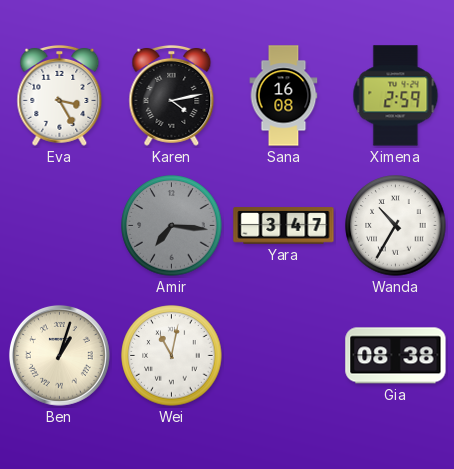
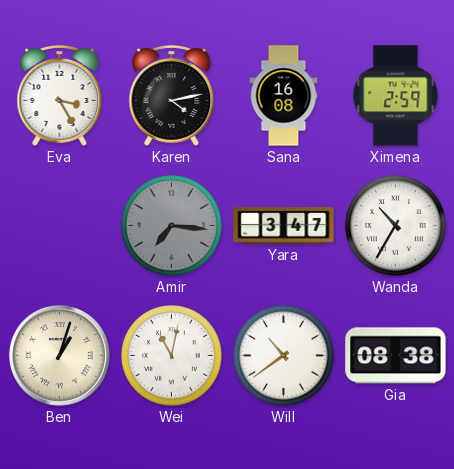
Will: none -> 10:39 (284, 356)
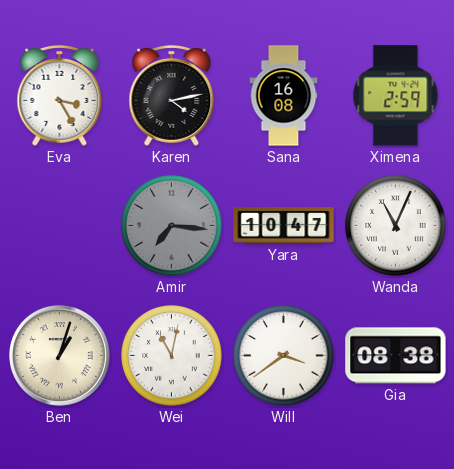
Yara: 3:47 -> 10:47 (284, 226)
Wanda: 10:35 -> 11:04 (396, 226)
Will: 10:39 -> 3:39 (284, 356)
